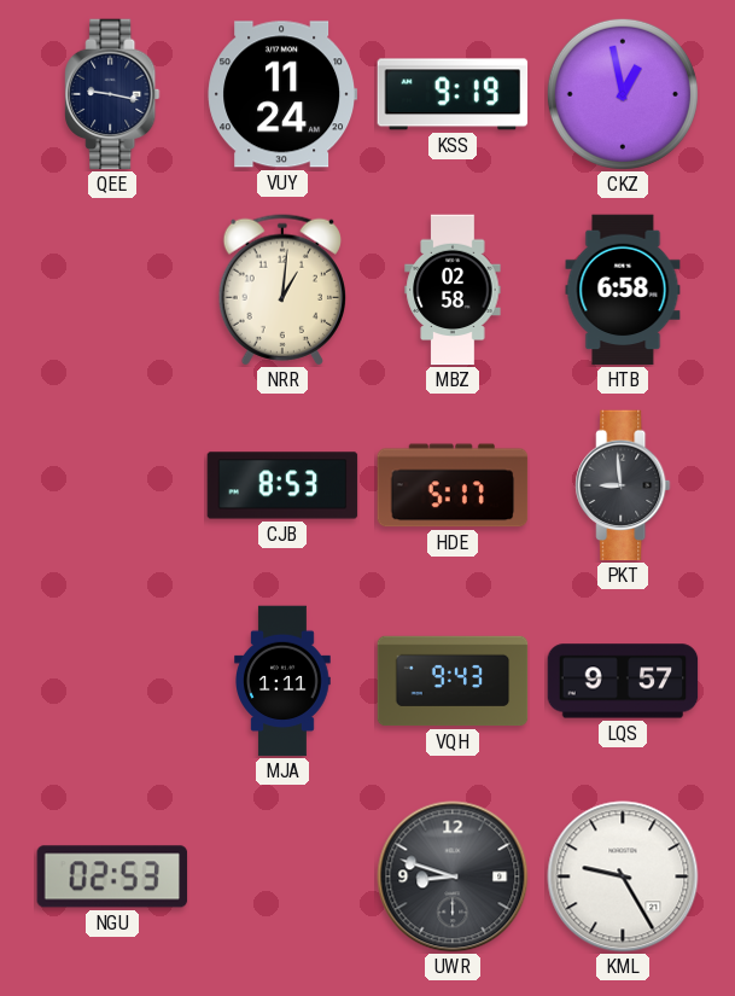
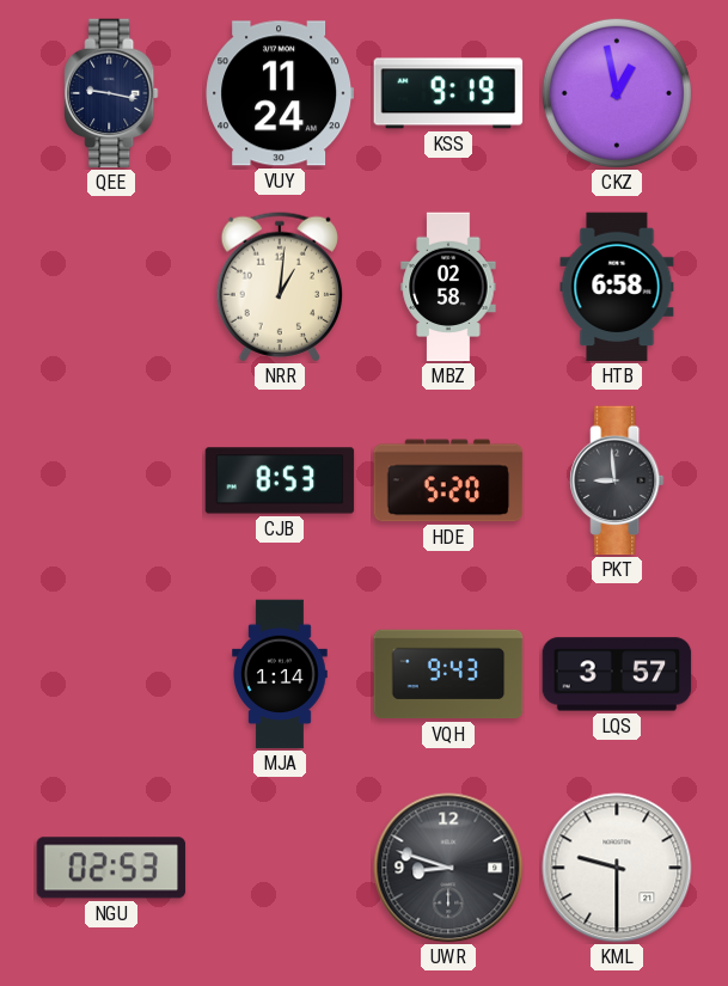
HDE: 5:17 -> 5:20 (448, 480)
MJA: 1:11 -> 1:14 (280, 674)
LQS: 9:57 -> 3:57 (617, 674)
KML: 9:25 -> 9:30 (617, 868)
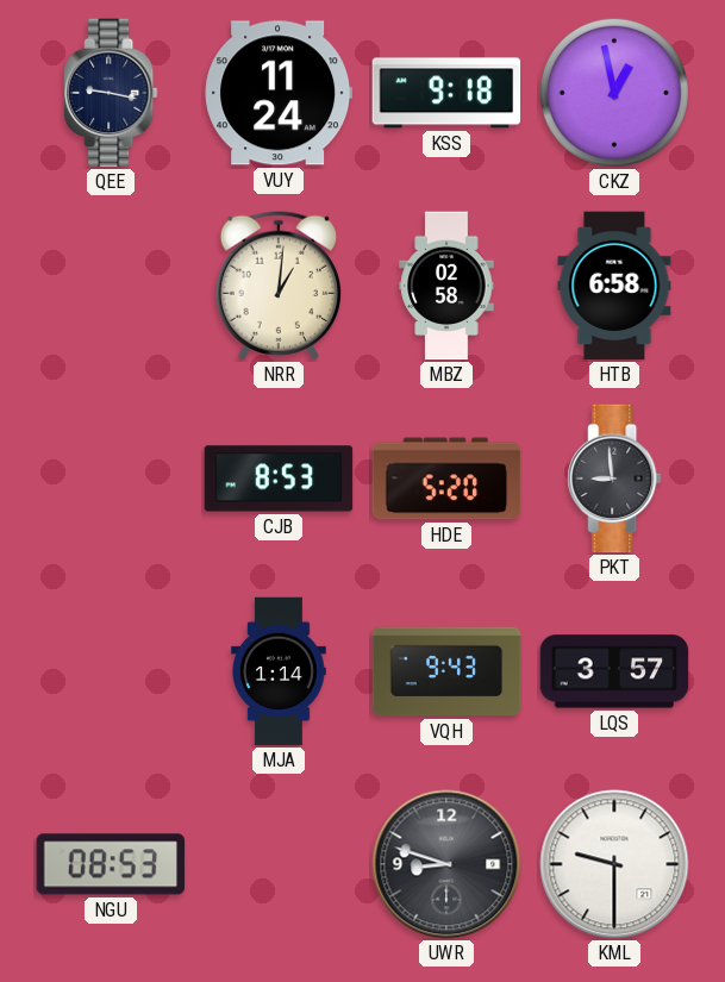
KSS: 9:19 -> 9:18 (446, 93)
NGU: 02:53 -> 08:53 (111, 864)
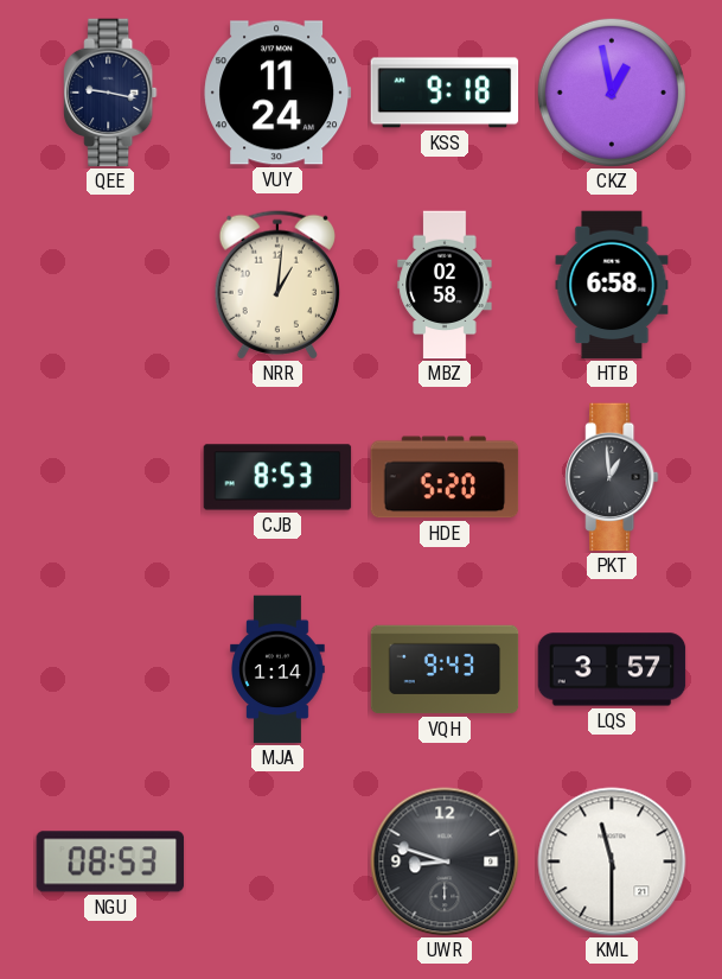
PKT: 8:59 -> 12:59 (612, 477)
KML: 9:30 -> 11:30 (612, 862)
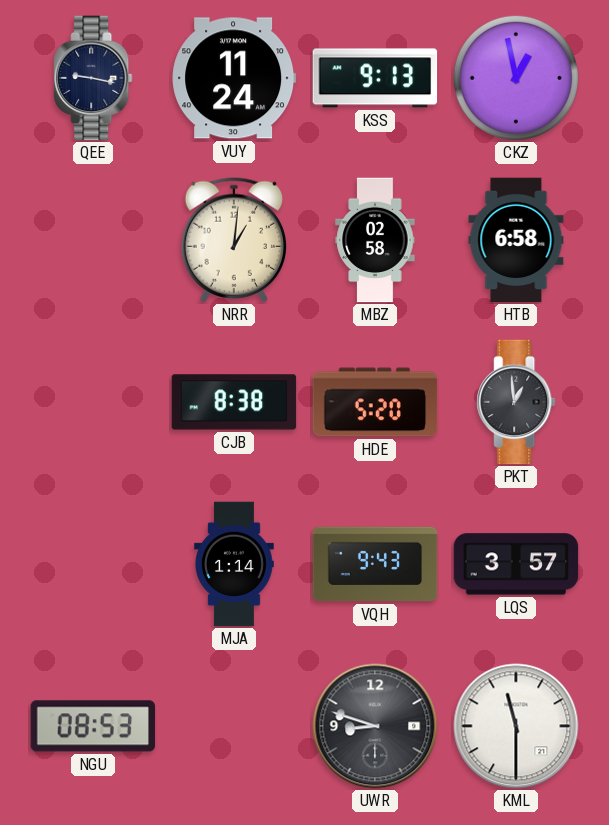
KSS: 9:18 -> 9:13 (375, 78)
CJB: 8:53 -> 8:38 (234, 402)
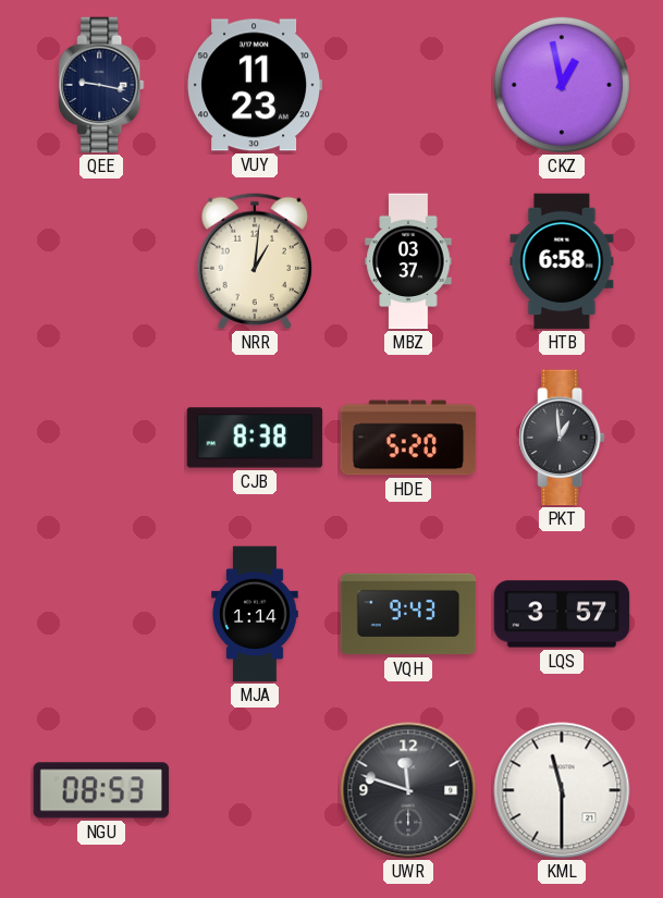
VUY: 11:24 -> 11:23 (255, 85)
KSS: 9:13 -> none (375, 78)
MBZ: 02:58 -> 03:37 (408, 261)
UWR: 8:48 -> 11:48 (408, 790)
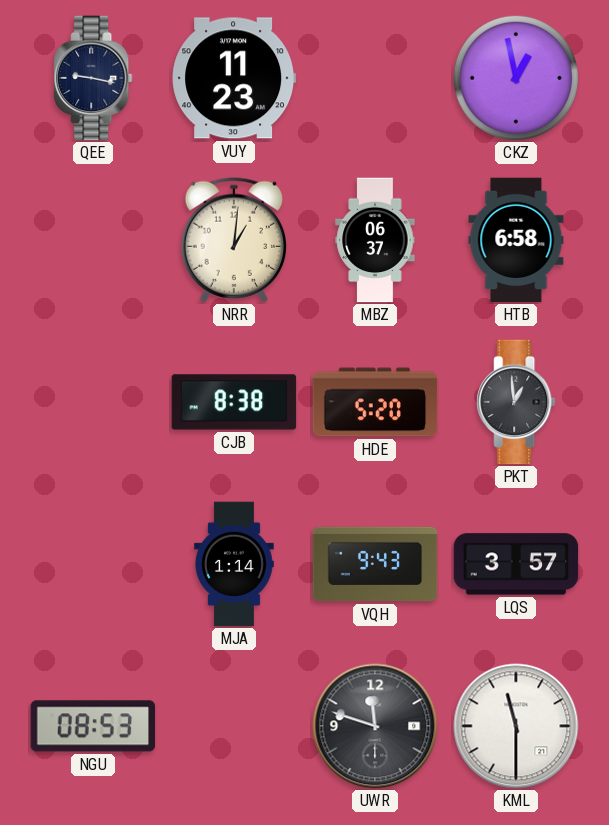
MBZ: 03:37 -> 06:37 (375, 240)
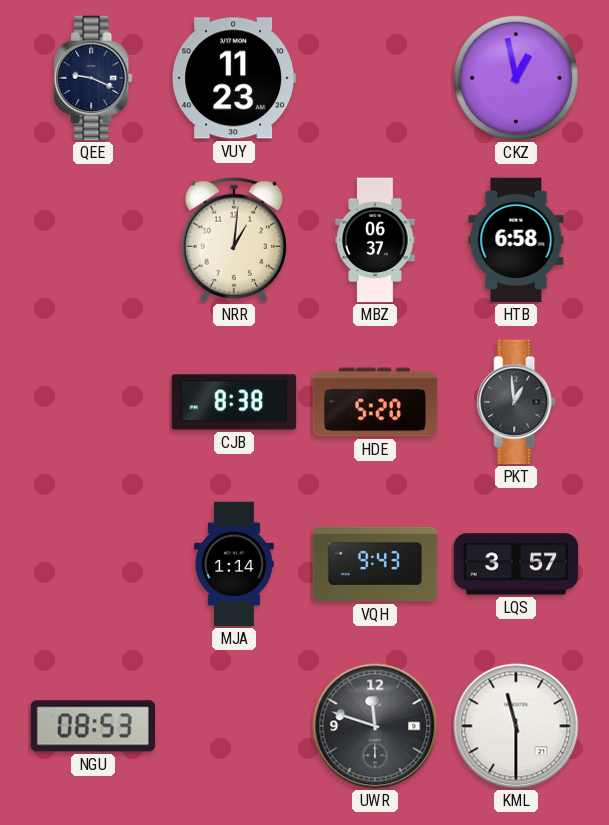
QEE: 9:17 -> 9:19 (93, 78)
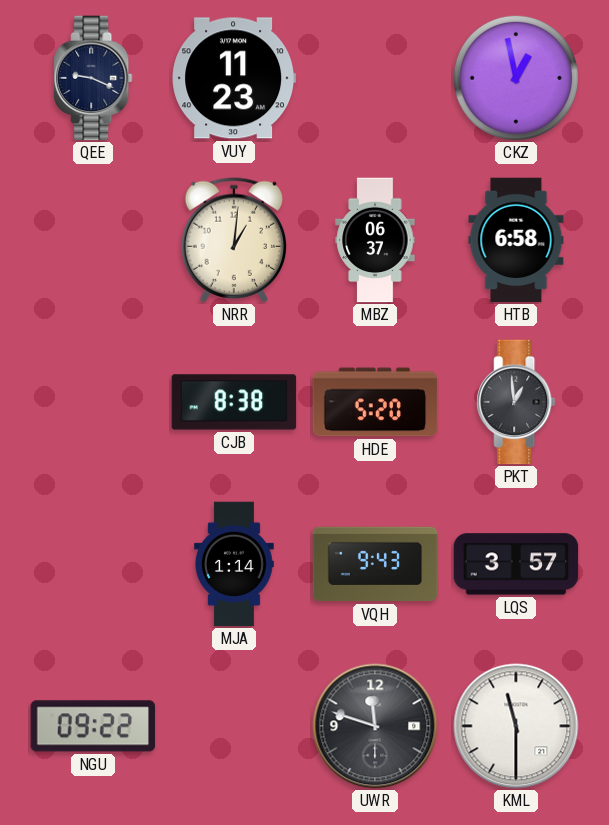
NGU: 08:53 -> 09:22 (93, 726)
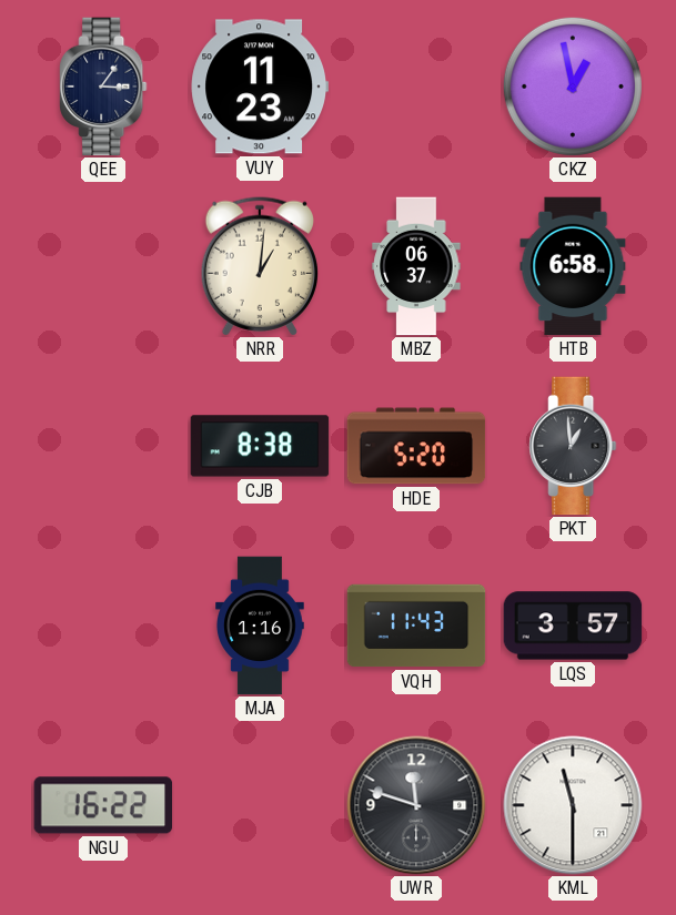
QEE: 9:19 -> 3:06 (103, 87)
MJA: 1:14 -> 1:16 (260, 626)
VQH: 9:43 -> 11:43 (416, 626)
NGU: 09:22 -> 16:22 (103, 805)
